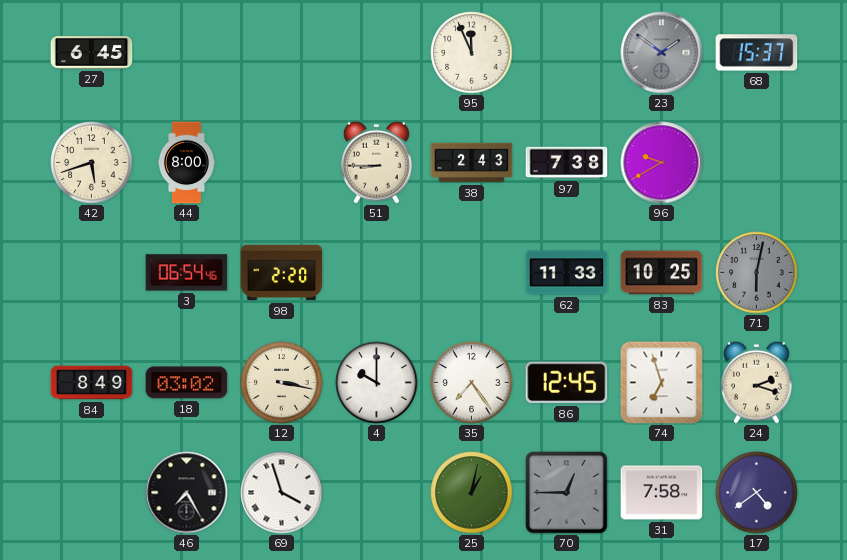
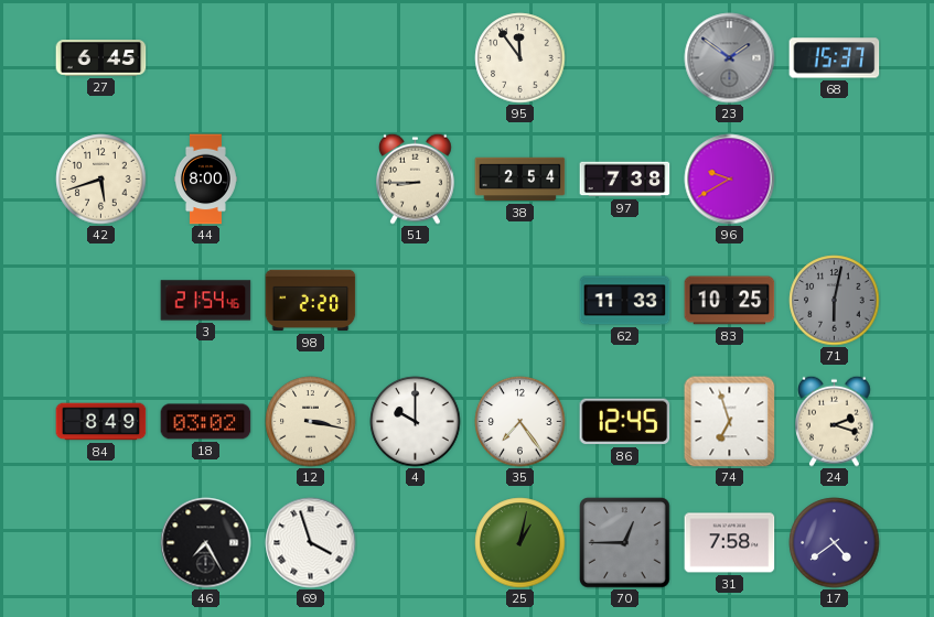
95: 11:56 -> 11:54 (520, 58)
38: 2:43 -> 2:54 (520, 180)
3: 06:54 -> 21:54 (206, 301)
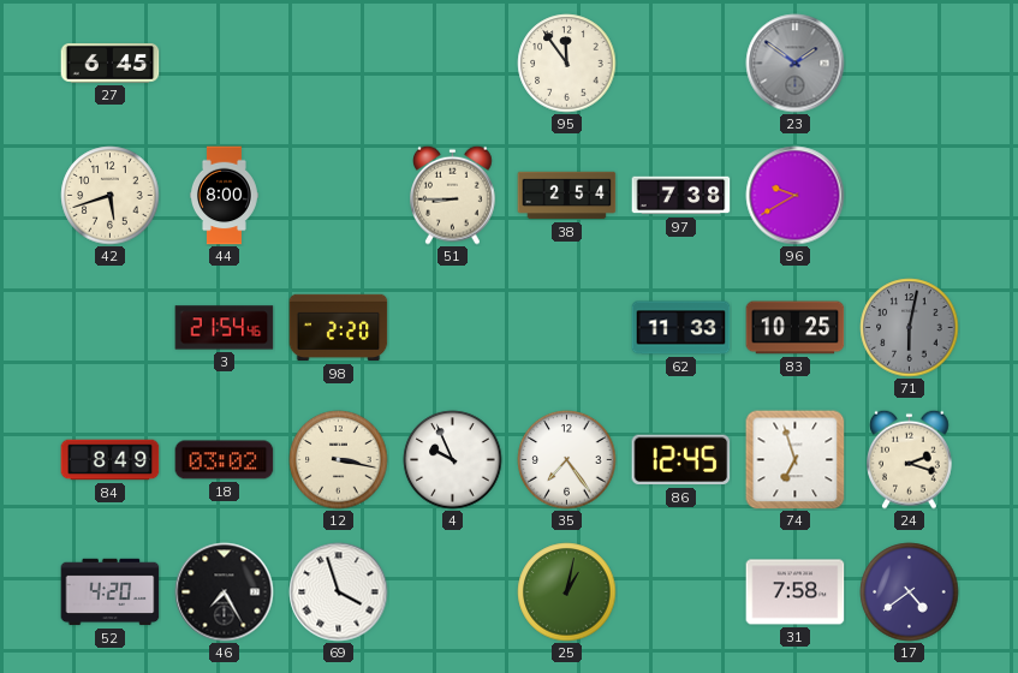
68: 15:37 -> none (835, 58)
4: 10:00 -> 9:56 (453, 460)
52: none -> 4:20 (111, 592)
70: 12:45 -> none (625, 543)
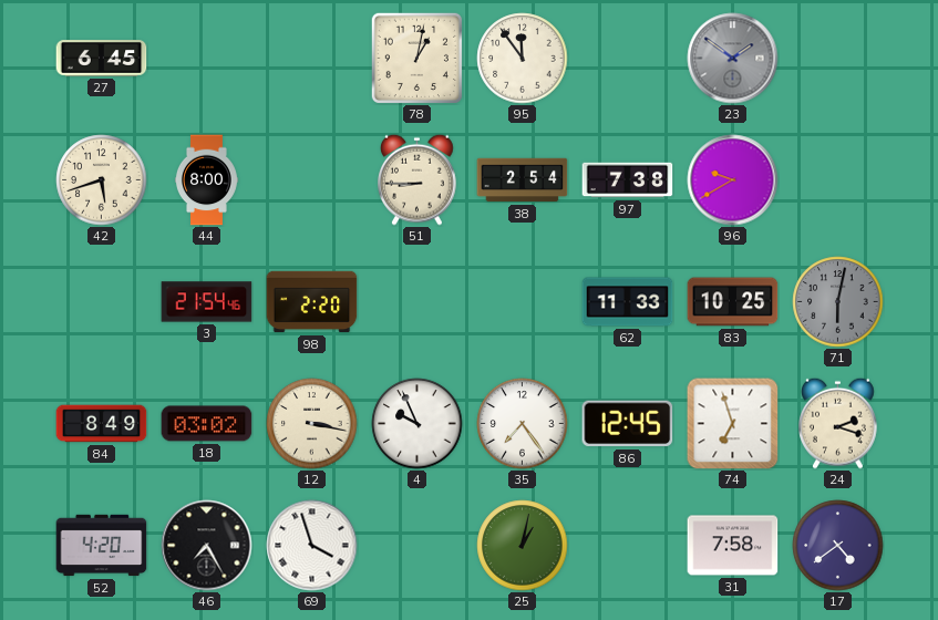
78: none -> 1:02 (416, 58)
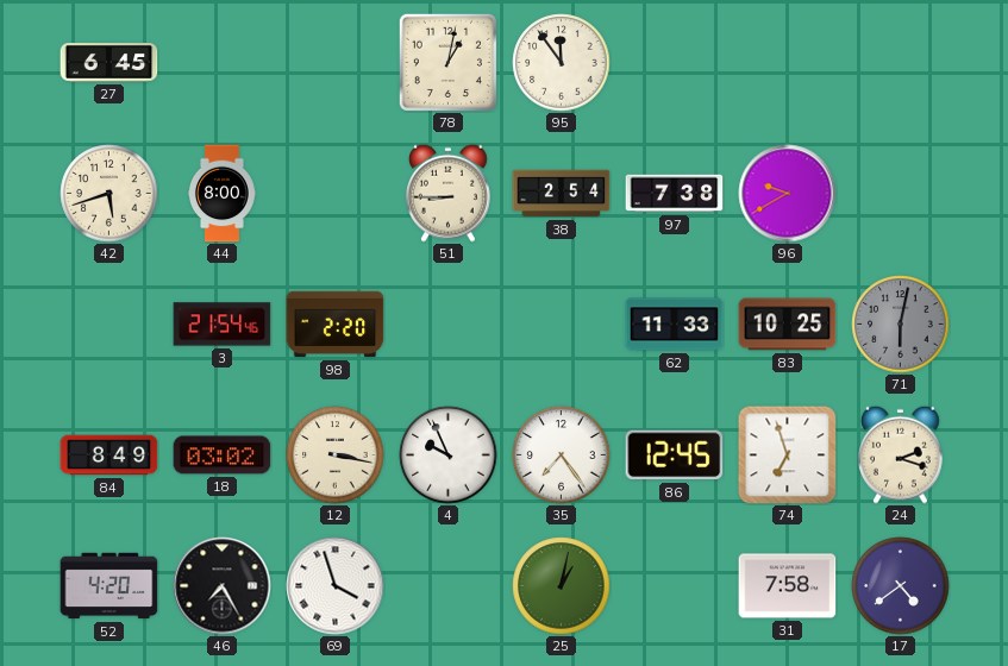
23: 1:51 -> none (733, 59)
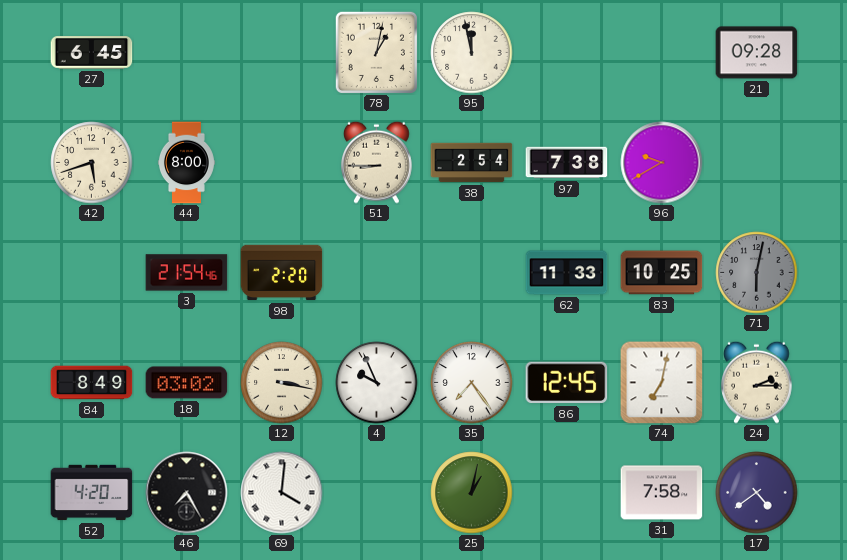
95: 11:54 -> 11:58 (472, 53)
21: none -> 09:28 (757, 53)
74: 6:57 -> 7:02 (662, 383)
24: 2:18 -> 2:15 (757, 382)
69: 3:57 -> 4:01 (282, 493)
